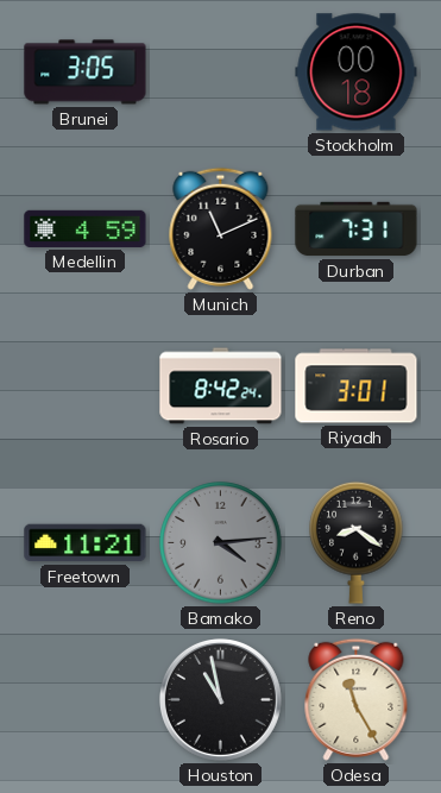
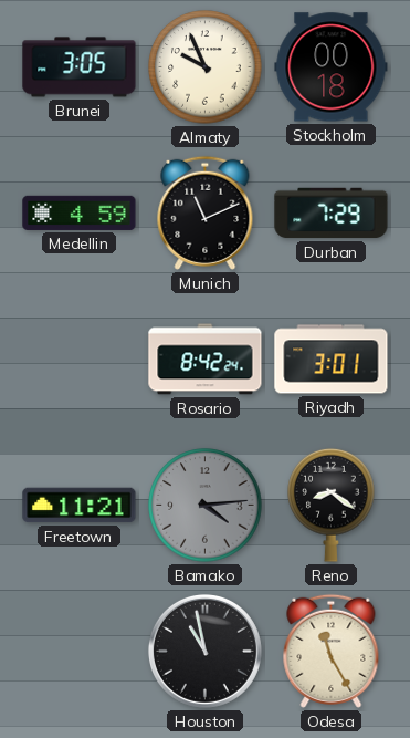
Almaty: none -> 9:56 (206, 67)
Durban: 7:31 -> 7:29 (332, 214)
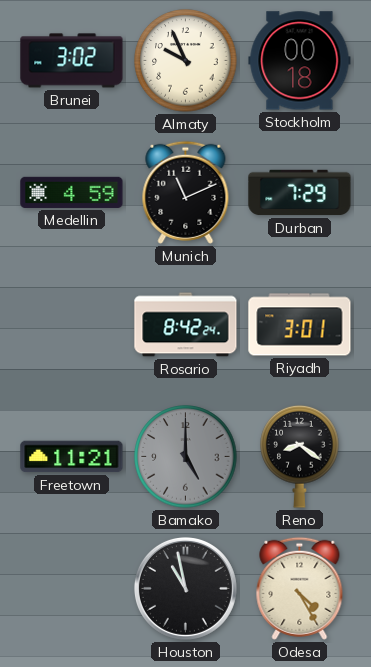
Brunei: 3:05 -> 3:02 (72, 61)
Bamako: 4:14 -> 5:00 (186, 457)
Odesa: 11:25 -> 4:25 (300, 588)
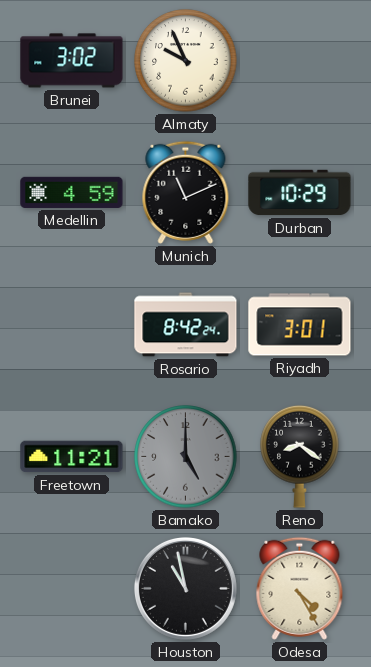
Stockholm: 00:18 -> none (300, 61)
Durban: 7:29 -> 10:29 (300, 193)
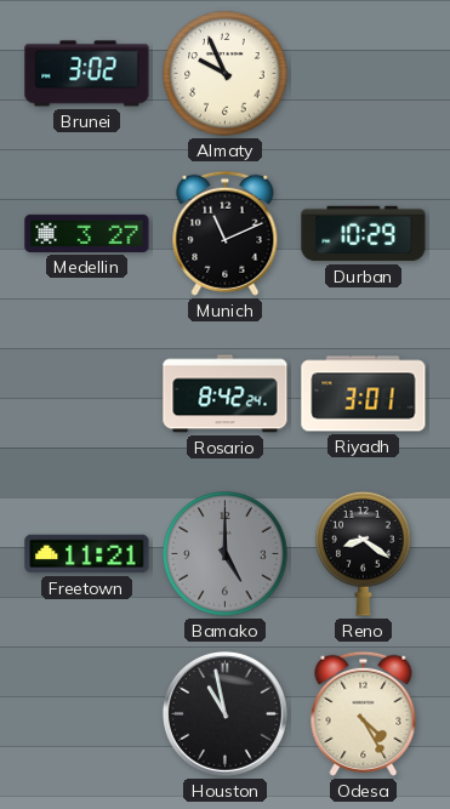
Medellin: 4:59 -> 3:27 (87, 233)
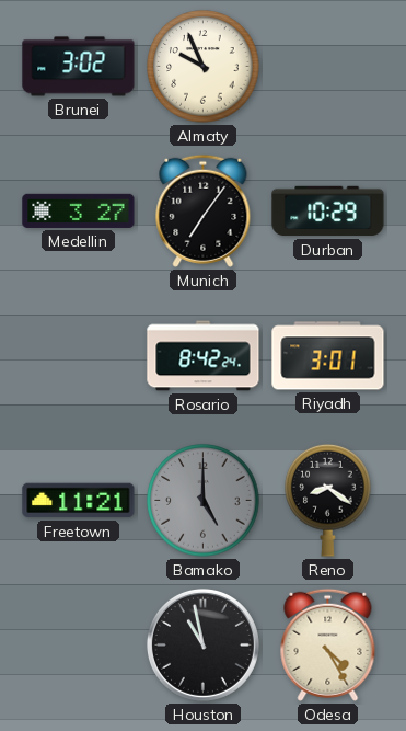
Munich: 11:11 -> 7:06 (204, 210)
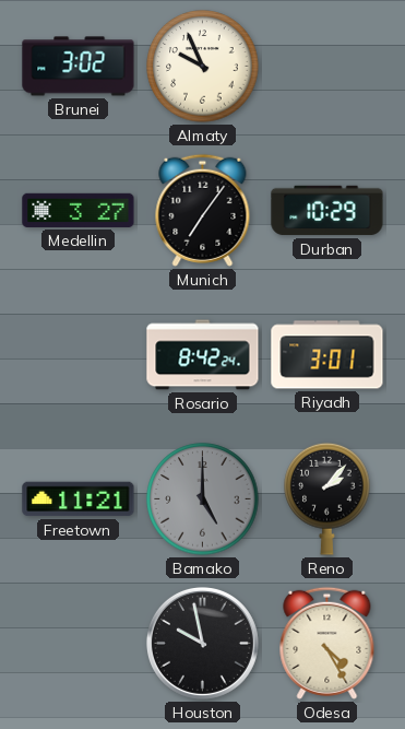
Reno: 8:21 -> 2:07 (327, 498)
Houston: 10:58 -> 9:58 (202, 643)
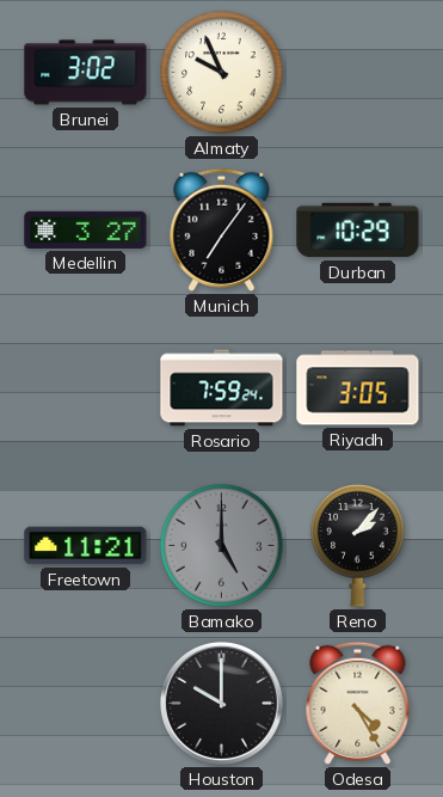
Rosario: 8:42 -> 7:59 (222, 388)
Riyadh: 3:01 -> 3:05 (358, 388)
Houston: 9:58 -> 10:00 (221, 703)
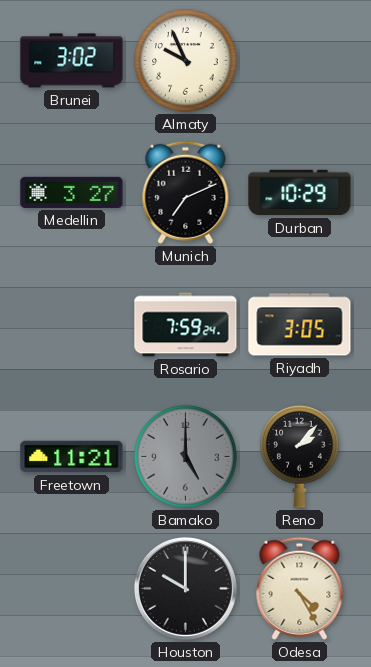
Munich: 7:06 -> 7:11 (186, 192)
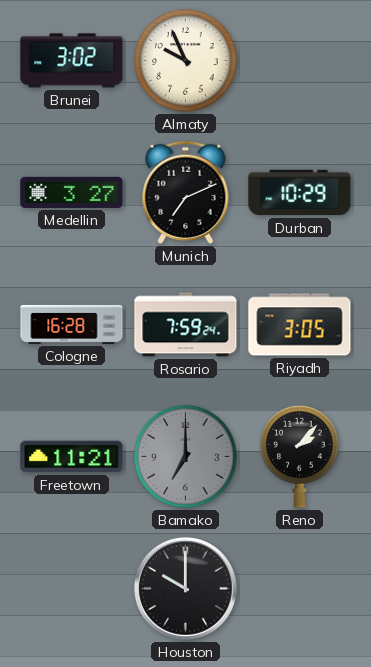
Cologne: none -> 16:28 (72, 324)
Bamako: 5:00 -> 7:00 (186, 457)
Odesa: 4:25 -> none (300, 588)
